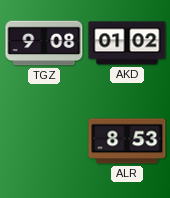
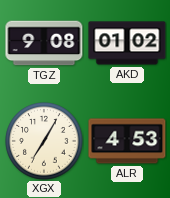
XGX: none -> 7:05 (44, 141)
ALR: 8:53 -> 4:53 (127, 141)
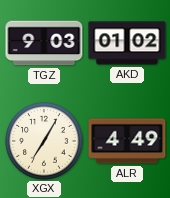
TGZ: 9:08 -> 9:03 (44, 43)
ALR: 4:53 -> 4:49 (127, 141)
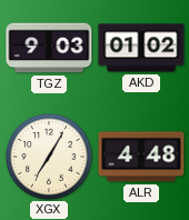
ALR: 4:49 -> 4:48 (141, 157)
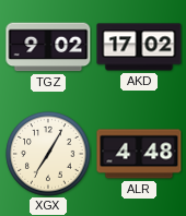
TGZ: 9:03 -> 9:02 (48, 47)
AKD: 01:02 -> 17:02 (139, 47)
